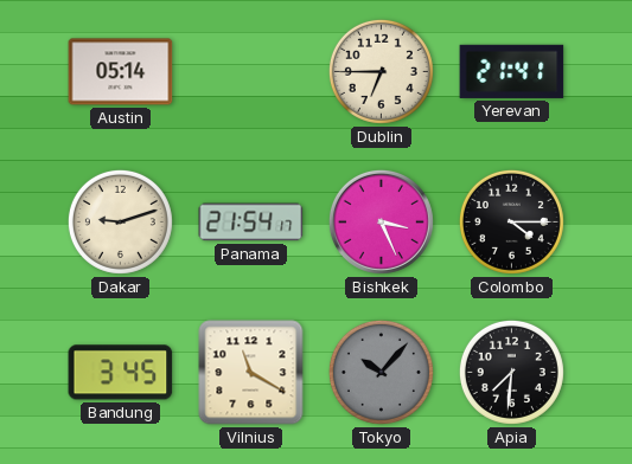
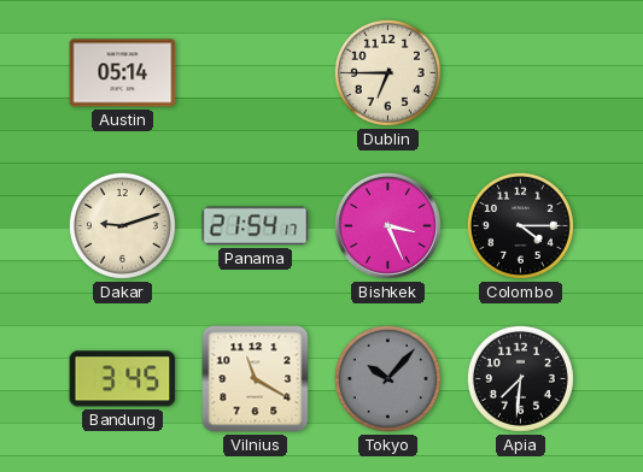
Yerevan: 21:41 -> none (512, 71)
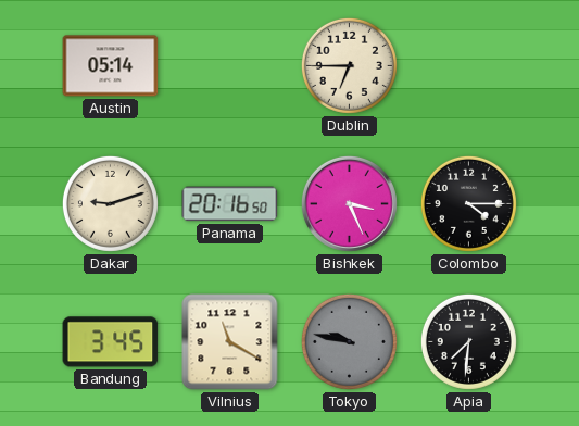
Panama: 21:54 -> 20:16 (230, 204)
Tokyo: 10:07 -> 9:47 (349, 341)
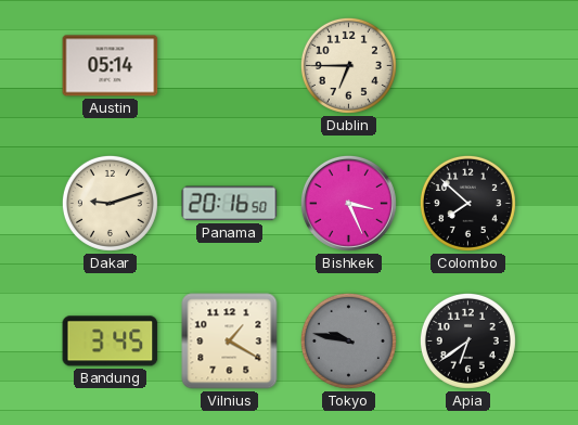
Colombo: 4:15 -> 7:52 (467, 203)
Vilnius: 11:20 -> 1:20 (230, 342)
Apia: 7:31 -> 6:39 (467, 340)
